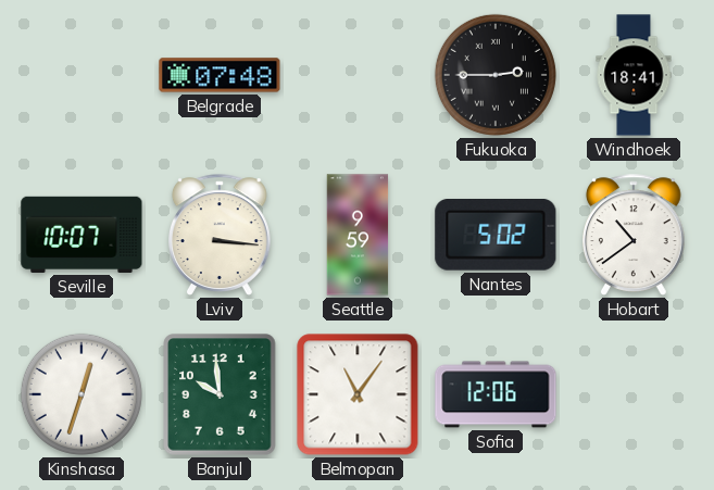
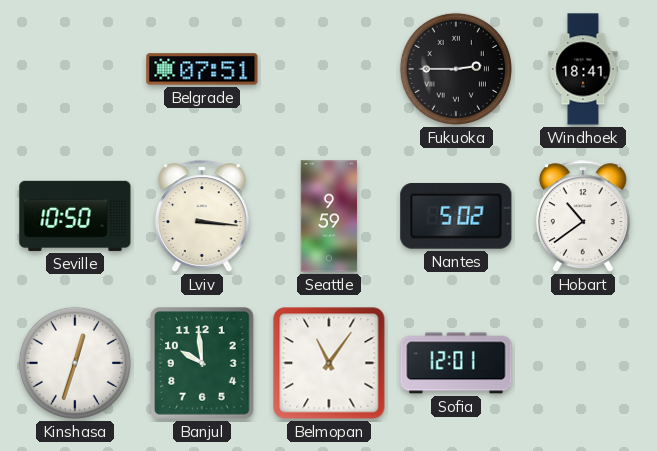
Belgrade: 07:48 -> 07:51 (202, 69)
Seville: 10:07 -> 10:50 (75, 216)
Sofia: 12:06 -> 12:01 (456, 363)
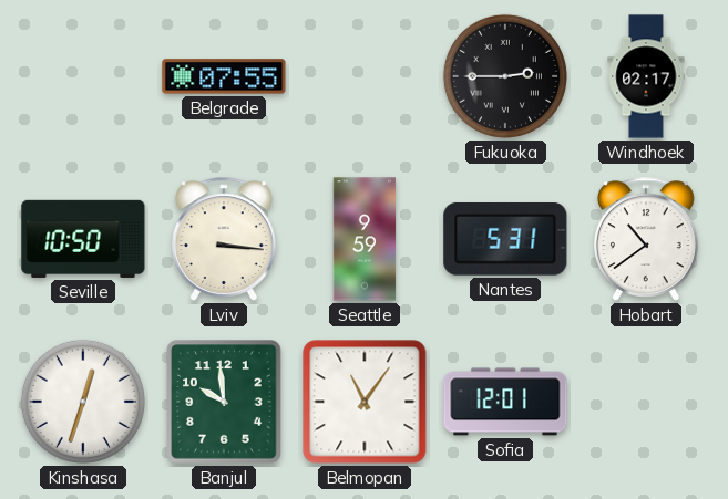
Belgrade: 07:51 -> 07:55 (224, 76)
Windhoek: 18:41 -> 02:17 (646, 76)
Nantes: 5:02 -> 5:31 (505, 240)
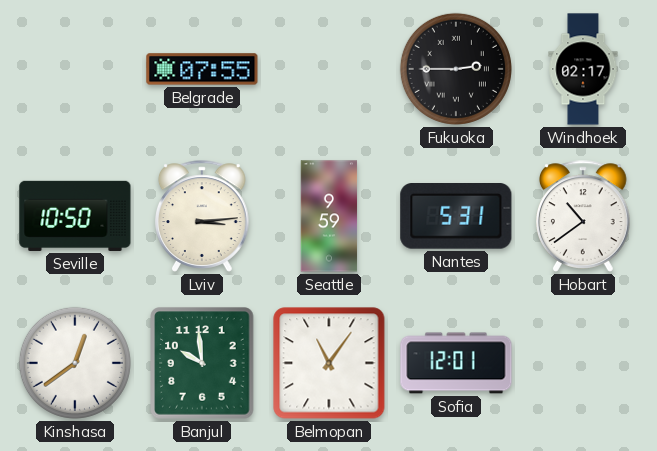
Lviv: 3:16 -> 3:14 (203, 216)
Kinshasa: 12:33 -> 12:39 (75, 363)
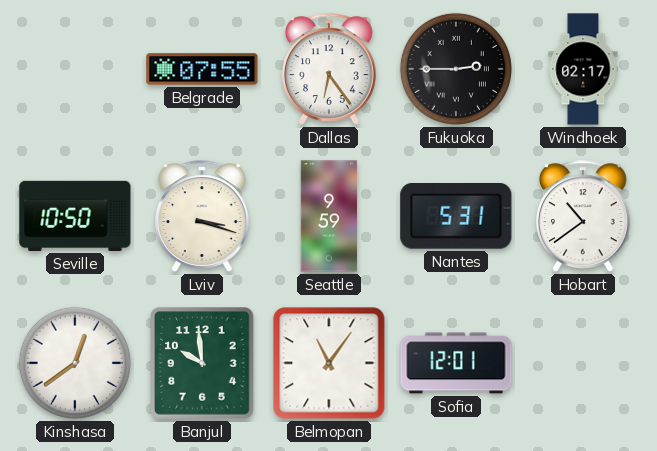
Dallas: none -> 6:24 (330, 69)
Lviv: 3:14 -> 3:18 (203, 216)
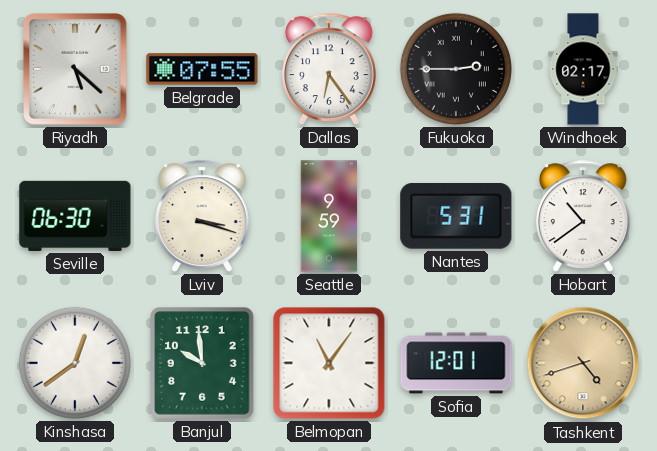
Riyadh: none -> 5:22 (75, 69)
Seville: 10:50 -> 06:30 (75, 216)
Tashkent: none -> 4:42 (583, 363)
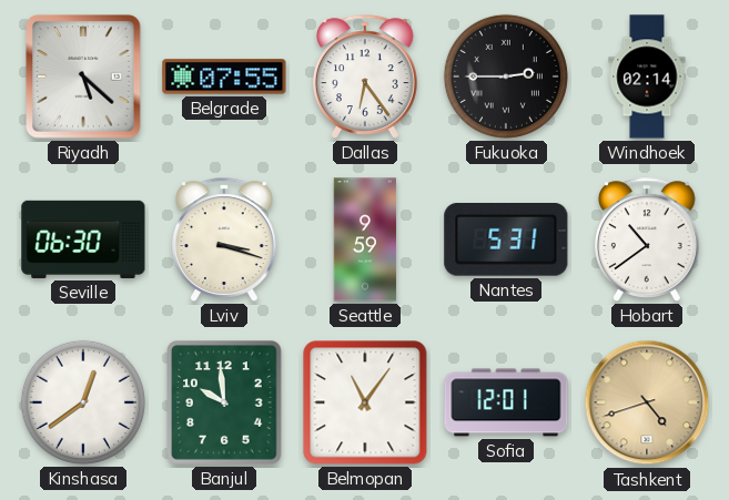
Windhoek: 02:17 -> 02:14 (647, 76)
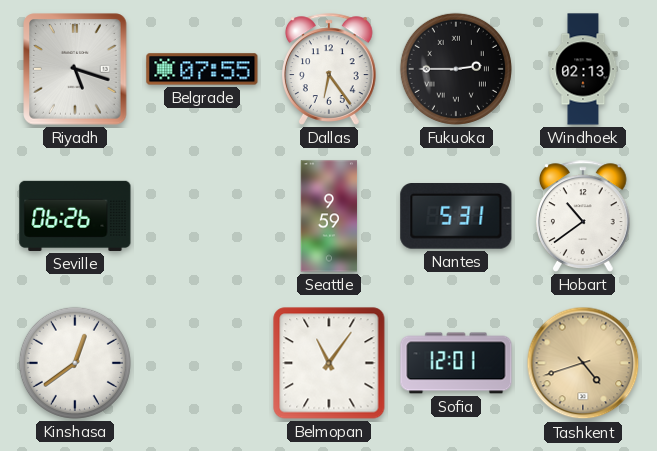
Riyadh: 5:22 -> 5:18 (75, 69)
Windhoek: 02:14 -> 02:13 (583, 69)
Seville: 06:30 -> 06:26 (75, 216)
Lviv: 3:18 -> none (225, 239)
Banjul: 9:59 -> none (224, 402)
